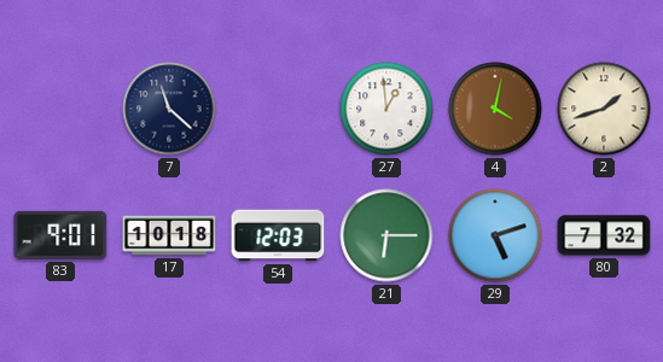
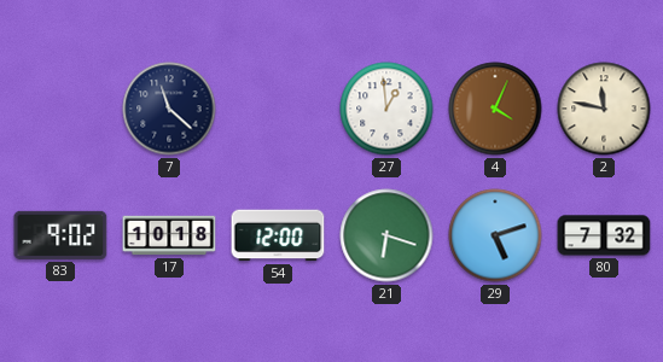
4: 4:02 -> 4:04 (495, 109)
2: 1:42 -> 11:47 (604, 109)
83: 9:01 -> 9:02 (60, 235)
54: 12:03 -> 12:00 (278, 235)
21: 6:15 -> 6:18 (386, 235)
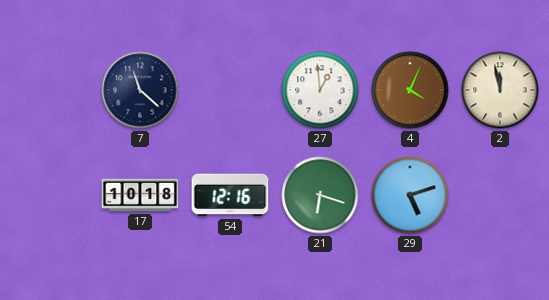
2: 11:47 -> 11:58 (500, 90)
83: 9:02 -> none (60, 235)
54: 12:00 -> 12:16 (230, 195)
80: 7:32 -> none (604, 235)
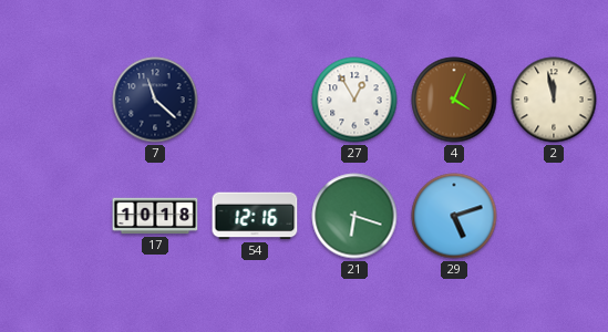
27: 12:59 -> 12:55 (354, 100)
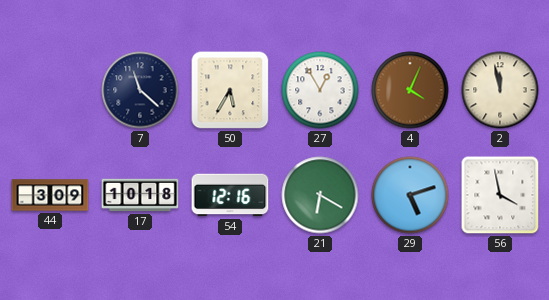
50: none -> 5:35 (230, 90)
44: none -> 3:09 (50, 195)
21: 6:18 -> 6:20 (320, 195)
56: none -> 3:58 (500, 195)
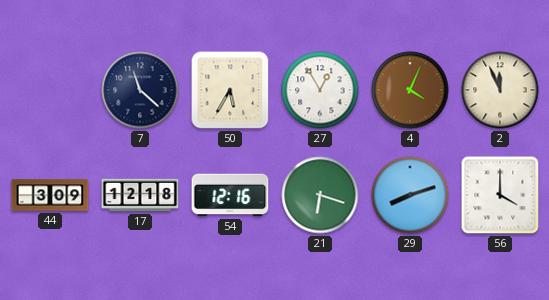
2: 11:58 -> 11:56 (500, 90)
17: 10:18 -> 12:18 (140, 195)
21: 6:20 -> 6:18 (320, 195)
29: 5:12 -> 8:12 (410, 195)
56: 3:58 -> 4:00 (500, 195)
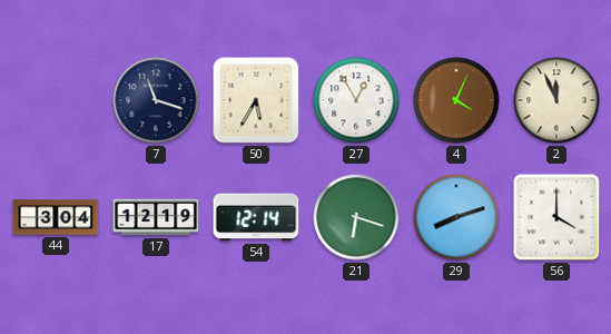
7: 11:22 -> 11:18 (156, 100)
44: 3:09 -> 3:04 (56, 217)
17: 12:18 -> 12:19 (156, 217)
54: 12:16 -> 12:14 (256, 217)
